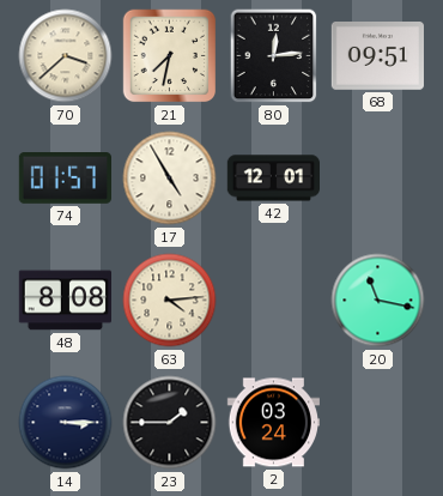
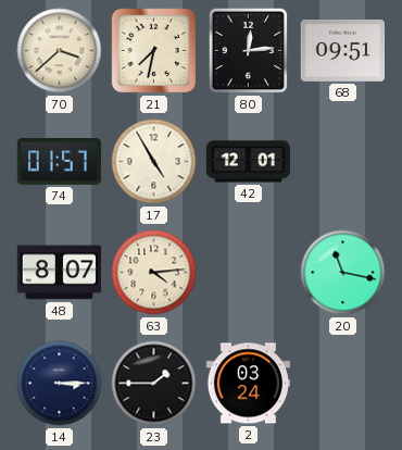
48: 8:08 -> 8:07 (59, 273)
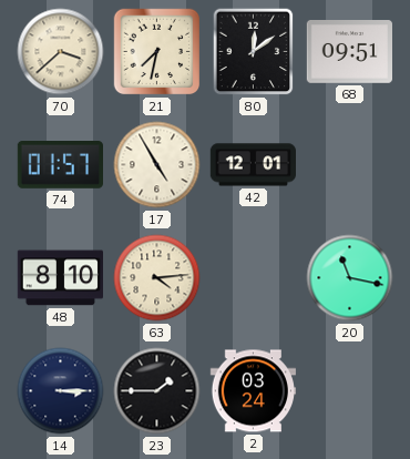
80: 12:14 -> 12:09 (254, 52)
48: 8:07 -> 8:10 (60, 278)
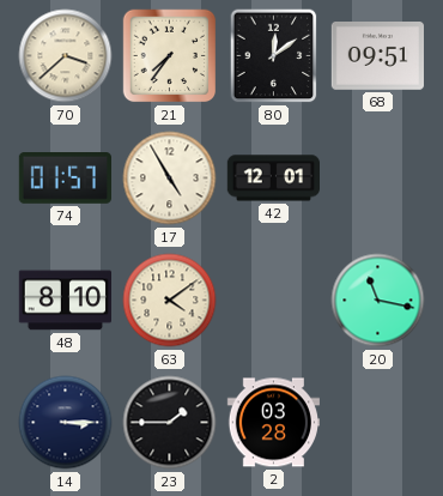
21: 7:32 -> 7:36 (170, 56)
63: 4:14 -> 4:09 (170, 301)
2: 03:24 -> 03:28 (273, 423)
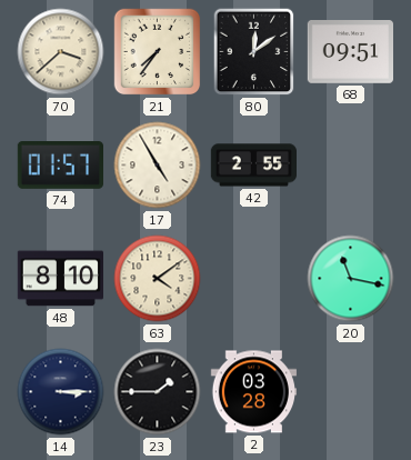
42: 12:01 -> 2:55 (253, 166)
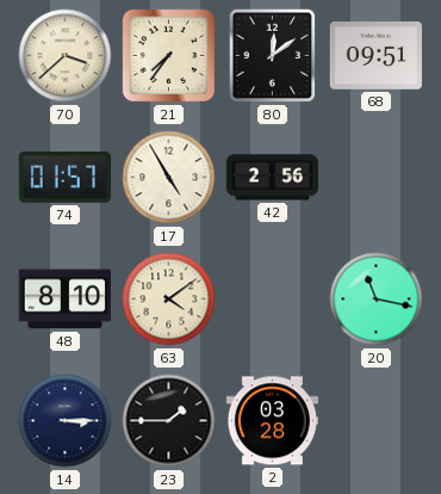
42: 2:55 -> 2:56 (272, 178)
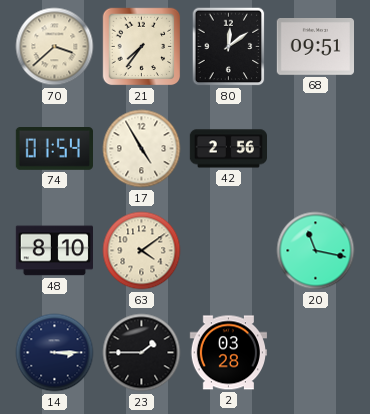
74: 01:57 -> 01:54 (54, 149)
